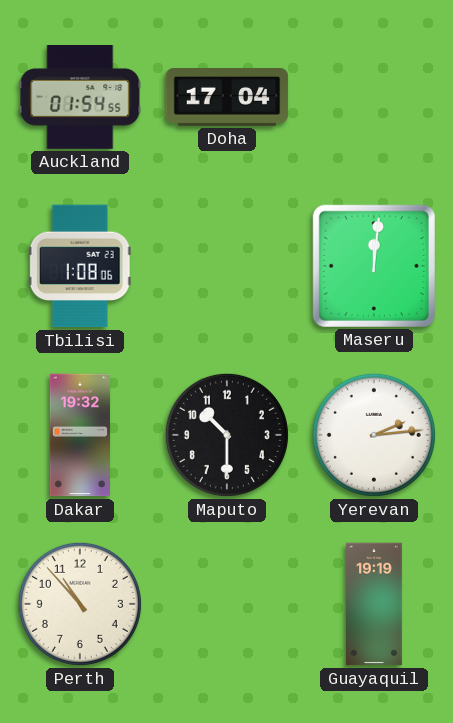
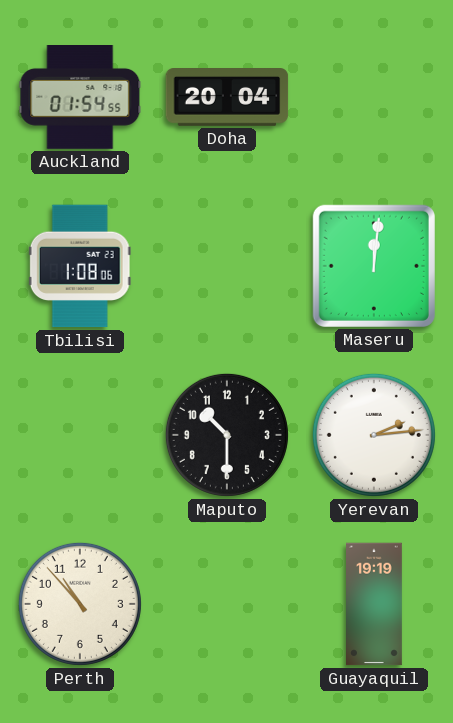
Doha: 17:04 -> 20:04 (227, 98)
Dakar: 19:32 -> none (79, 435)
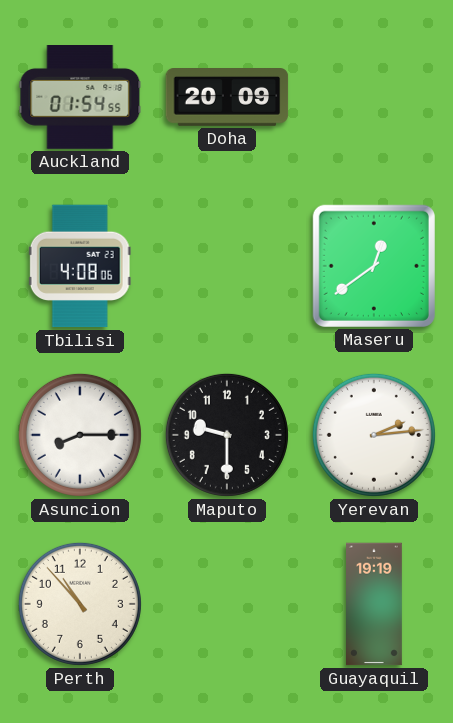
Doha: 20:04 -> 20:09 (227, 98)
Tbilisi: 1:08 -> 4:08 (80, 266)
Maseru: 12:01 -> 12:39 (374, 266)
Asuncion: none -> 8:15 (80, 435)
Maputo: 10:30 -> 9:30 (227, 435)
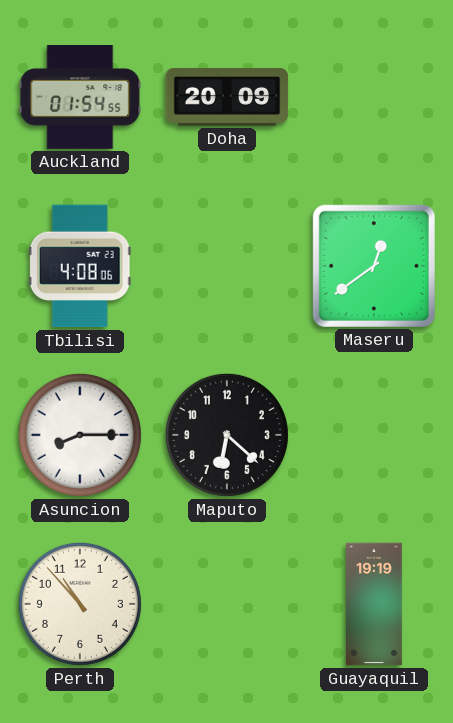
Maputo: 9:30 -> 6:22 (227, 435)
Yerevan: 2:14 -> none (374, 435)
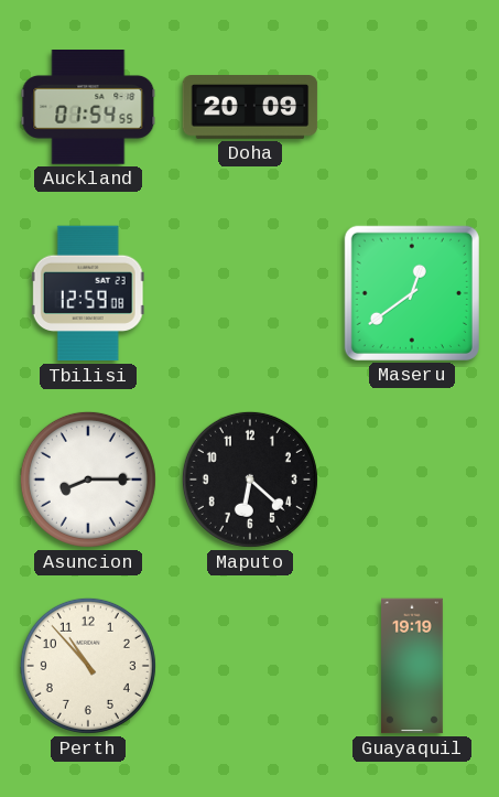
Tbilisi: 4:08 -> 12:59 (88, 293)
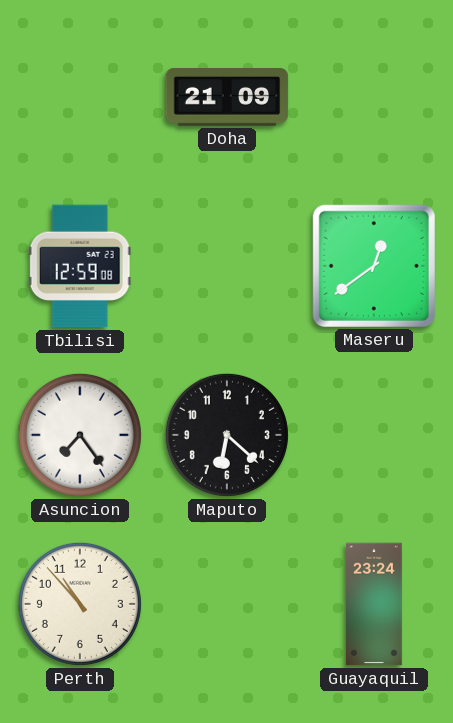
Auckland: 01:54 -> none (88, 108)
Doha: 20:09 -> 21:09 (227, 98)
Asuncion: 8:15 -> 7:24 (80, 435)
Guayaquil: 19:19 -> 23:24 (375, 604)
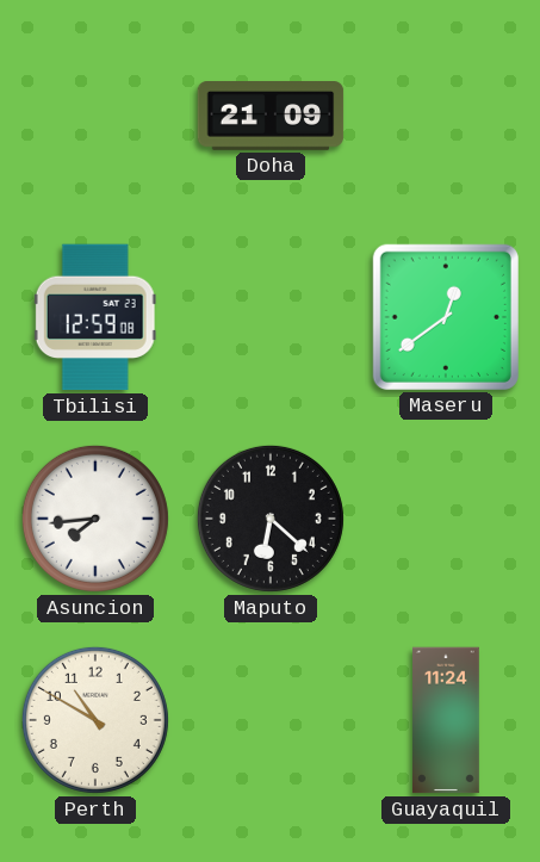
Asuncion: 7:24 -> 7:44 (95, 519)
Perth: 10:53 -> 10:50 (95, 720)
Guayaquil: 23:24 -> 11:24 (447, 720)
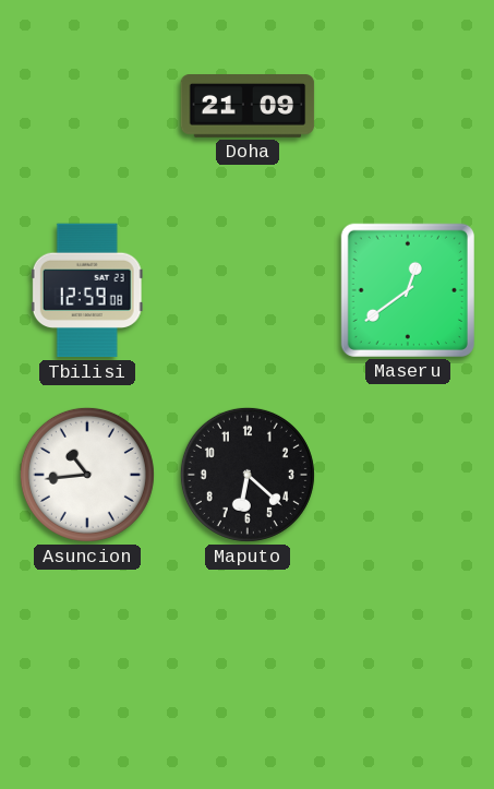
Asuncion: 7:44 -> 10:44 (87, 475)
Perth: 10:50 -> none (95, 720)
Guayaquil: 11:24 -> none (447, 720)
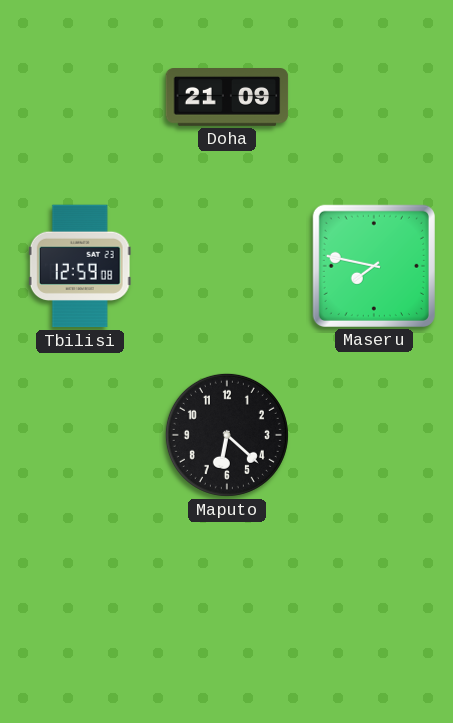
Maseru: 12:39 -> 7:47 (374, 266)
Asuncion: 10:44 -> none (87, 475)
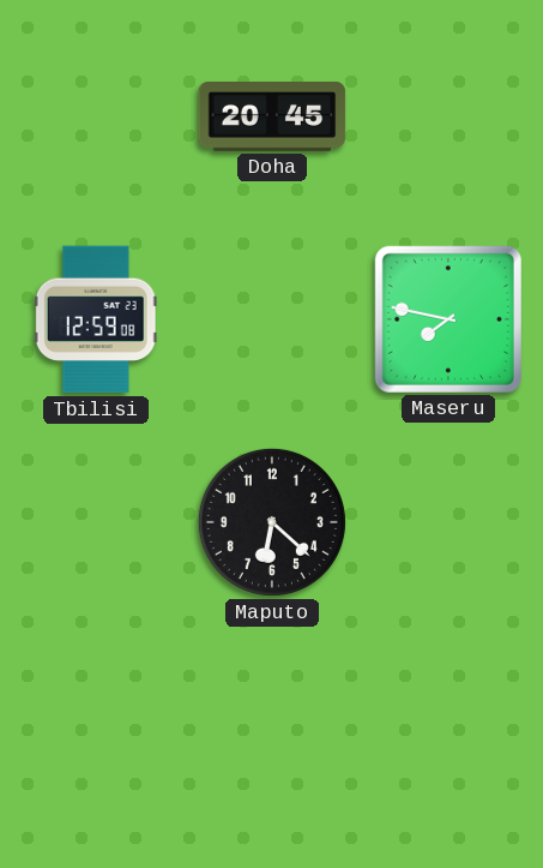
Doha: 21:09 -> 20:45 (272, 118)
